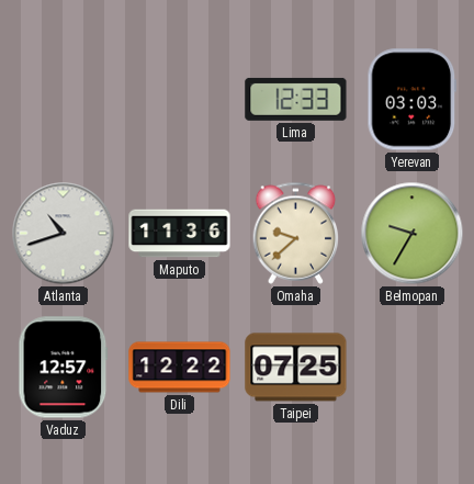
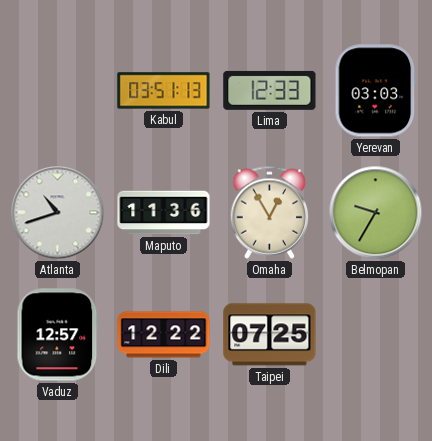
Kabul: none -> 03:51 (164, 91)
Omaha: 9:38 -> 12:55 (270, 212)
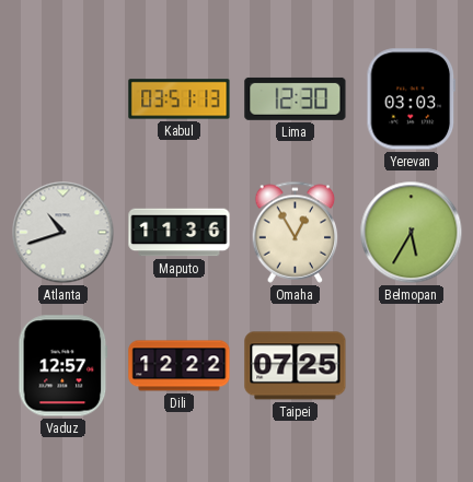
Lima: 12:33 -> 12:30 (296, 98)
Belmopan: 9:35 -> 5:35 (412, 233)
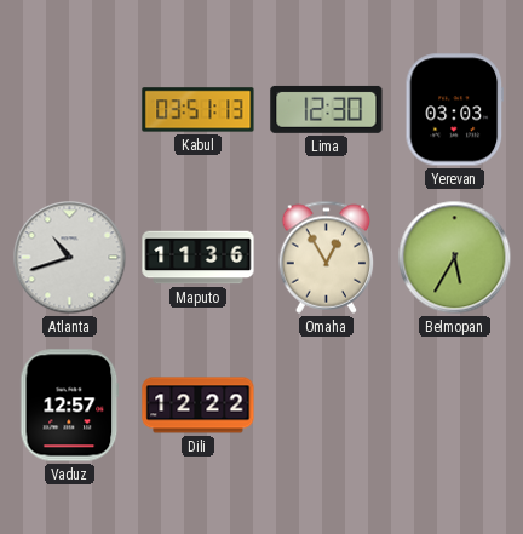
Taipei: 07:25 -> none (296, 366)
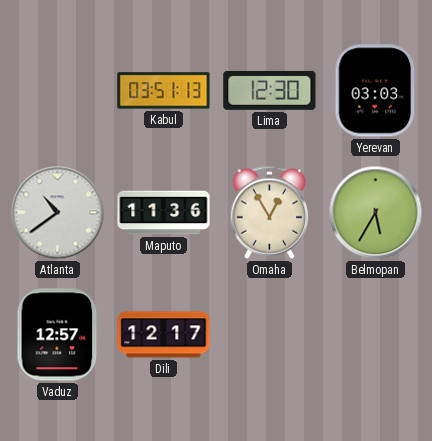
Atlanta: 10:42 -> 10:39 (58, 213)
Dili: 12:22 -> 12:17 (164, 335)
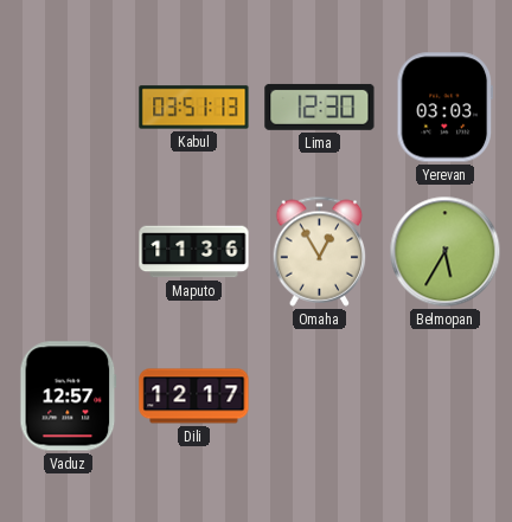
Atlanta: 10:39 -> none (58, 213)
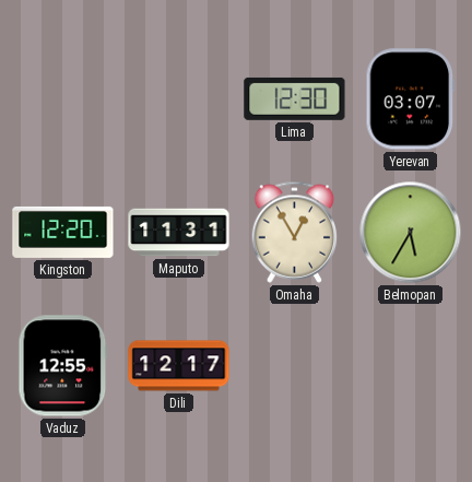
Kabul: 03:51 -> none (194, 108)
Yerevan: 03:03 -> 03:07 (411, 99)
Kingston: none -> 12:20 (63, 232)
Maputo: 11:36 -> 11:31 (179, 233)
Vaduz: 12:57 -> 12:55 (63, 366)
